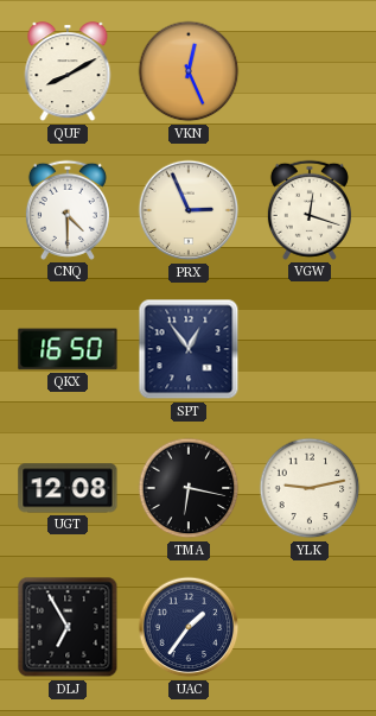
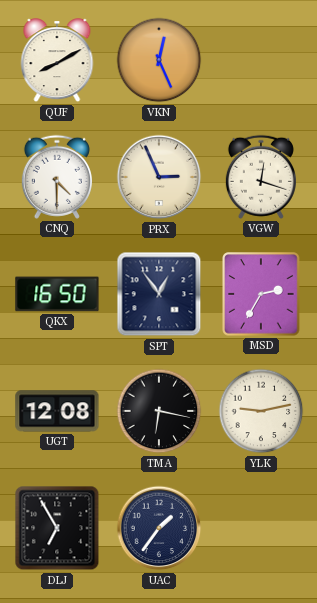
MSD: none -> 2:35 (261, 294)
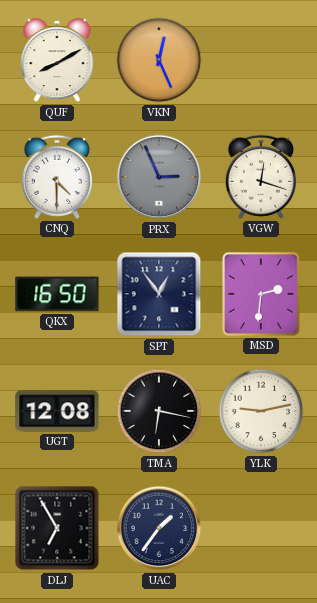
PRX dial: cream -> grey (159, 177)
MSD: 2:35 -> 2:31 (261, 294)
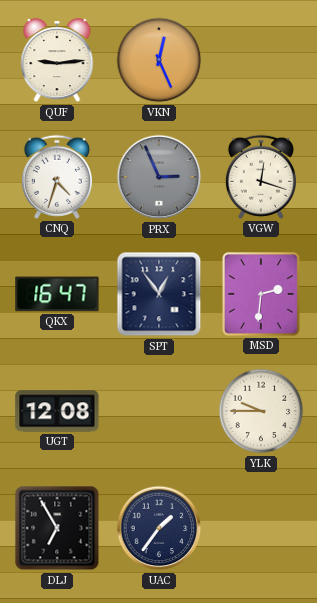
QUF: 8:10 -> 9:14 (57, 61)
CNQ: 4:30 -> 4:33 (57, 177)
QKX: 16:50 -> 16:47 (57, 294)
TMA: 6:17 -> none (159, 411)
YLK: 9:13 -> 9:45 (261, 411)
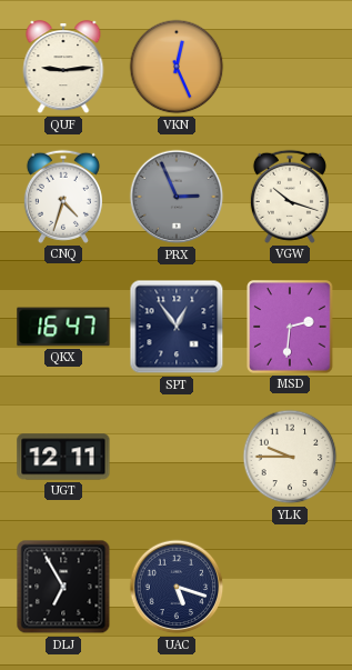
VGW: 12:18 -> 10:18 (290, 197)
UGT: 12:08 -> 12:11 (63, 457)
UAC: 1:36 -> 5:18 (177, 587)
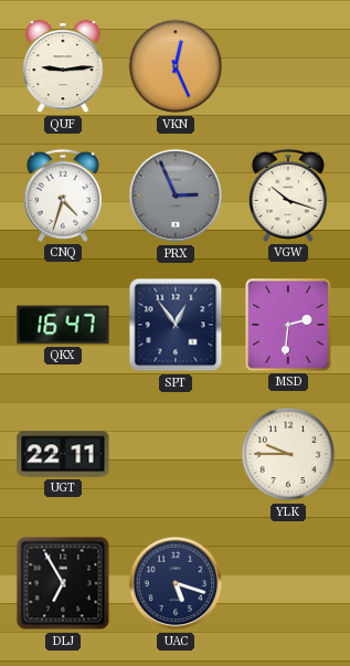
UGT: 12:11 -> 22:11 (63, 454)
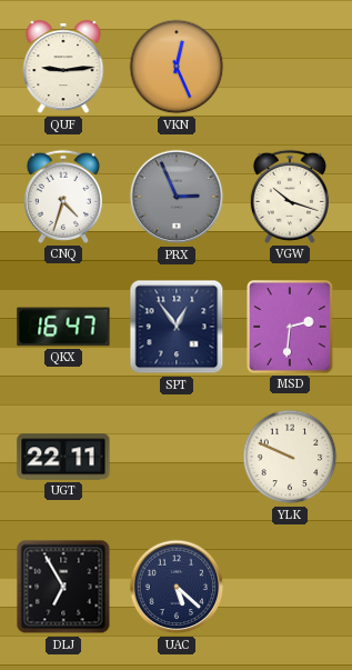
YLK: 9:45 -> 9:49 (290, 457)
UAC: 5:18 -> 5:22 (177, 587)
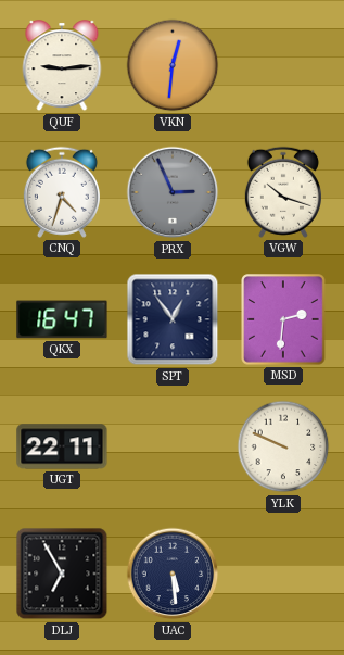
VKN: 12:26 -> 12:31 (173, 65)
UAC: 5:22 -> 5:29 (173, 574)
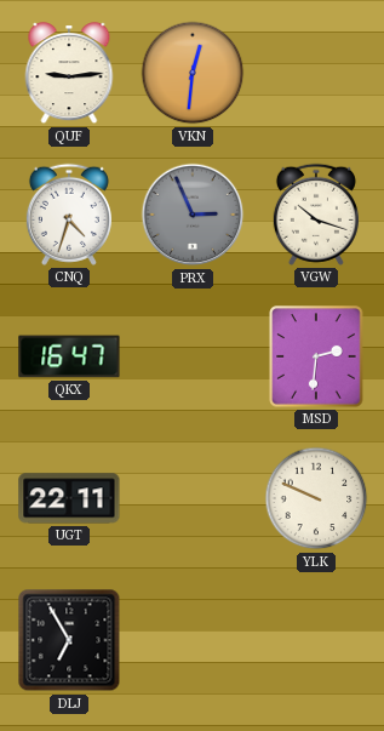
SPT: 12:54 -> none (173, 319)
UAC: 5:29 -> none (173, 574)
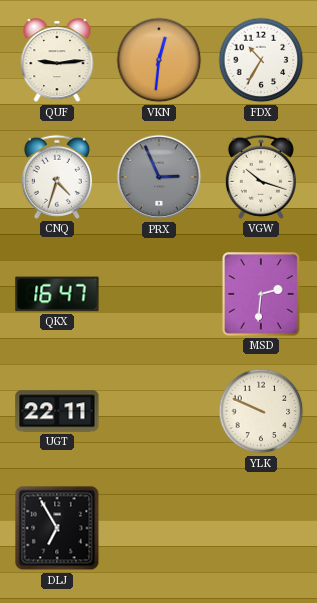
FDX: none -> 10:35 (261, 60)
